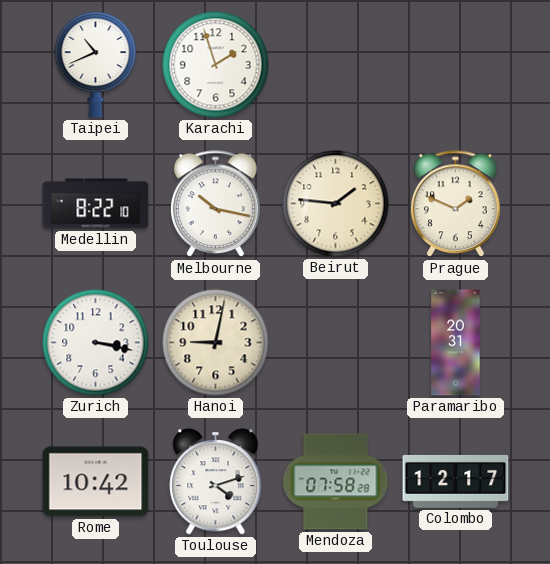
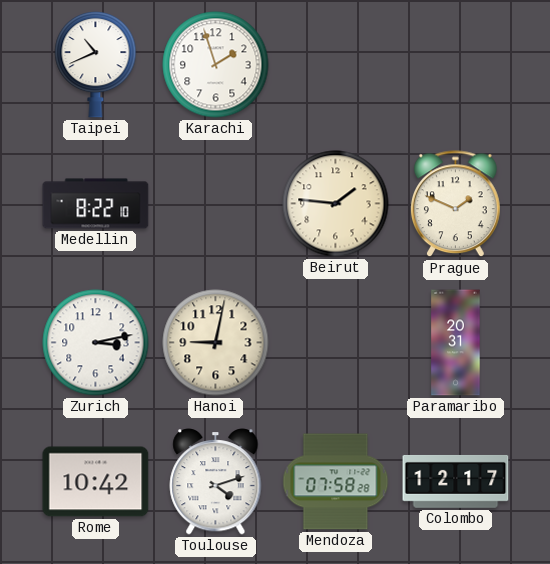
Melbourne: 10:17 -> none (216, 204)
Zurich: 3:17 -> 3:13 (96, 343)
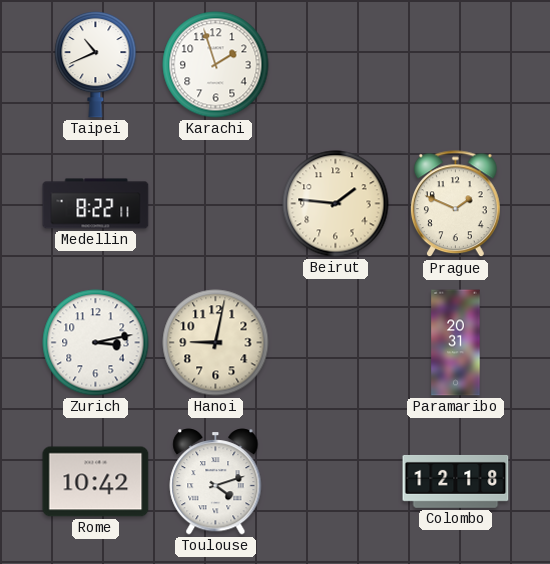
Medellin: 8:22:10 -> 8:22:11 (96, 204)
Mendoza: 07:58 -> none (336, 482)
Colombo: 12:17 -> 12:18 (456, 481)
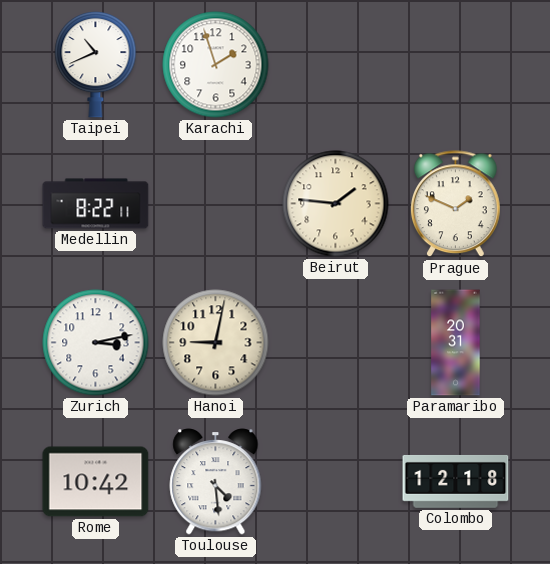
Toulouse: 4:12 -> 4:29 (216, 482)
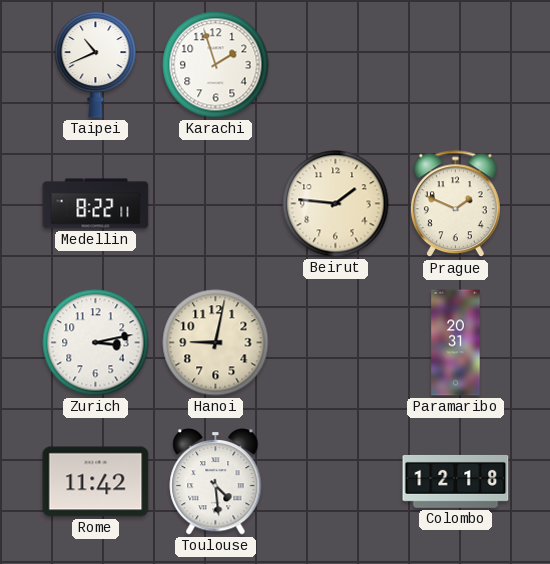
Rome: 10:42 -> 11:42 (96, 482)
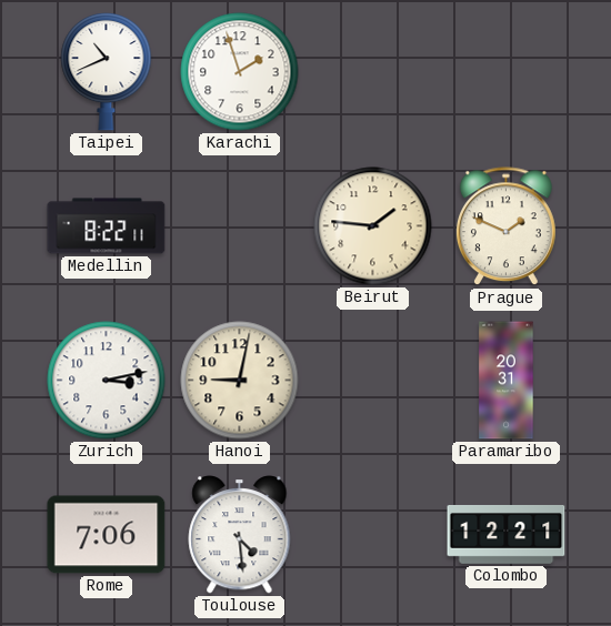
Rome: 11:42 -> 7:06 (107, 535)
Colombo: 12:18 -> 12:21 (507, 534)
